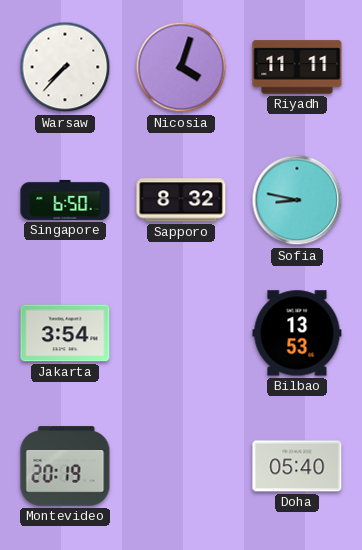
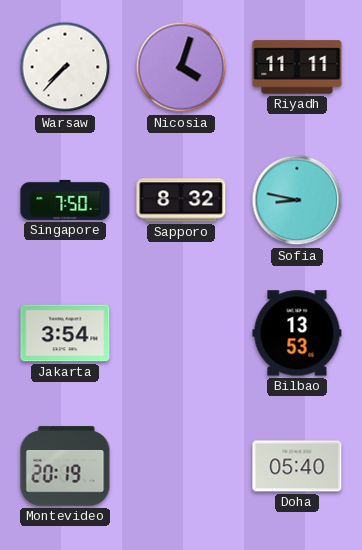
Singapore: 6:50 -> 7:50 (65, 200)
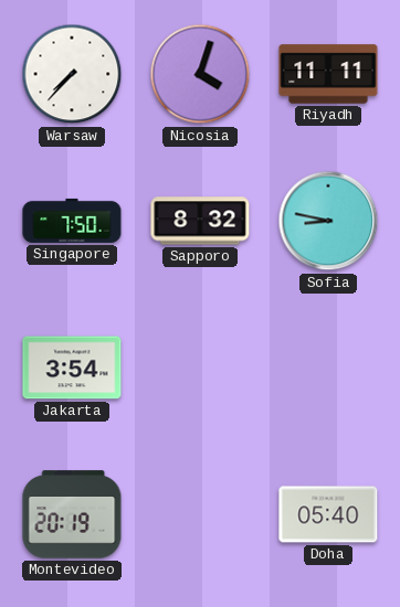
Bilbao: 13:53 -> none (297, 333)
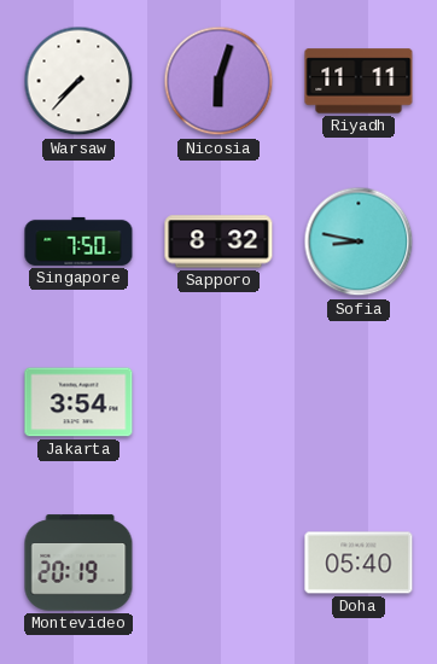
Nicosia: 4:03 -> 6:03 (218, 81)
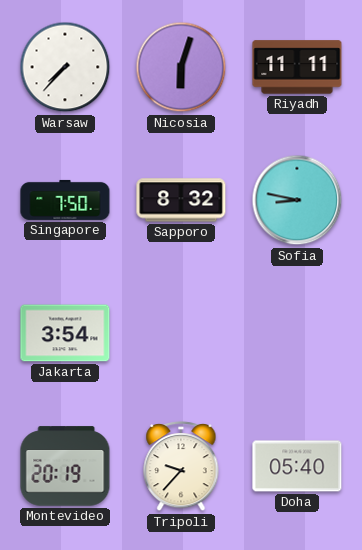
Tripoli: none -> 9:37 (181, 467)
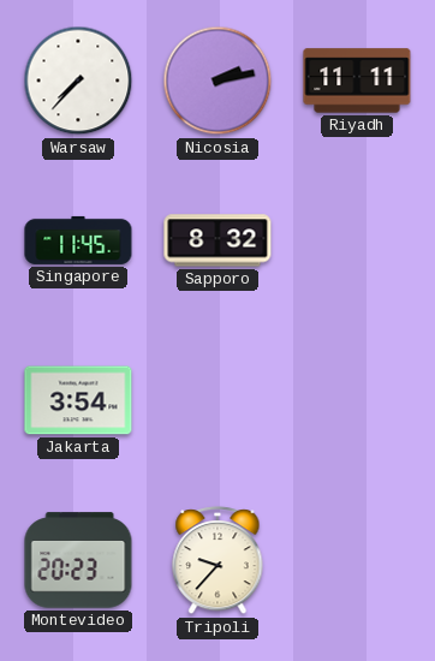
Nicosia: 6:03 -> 2:13 (218, 81)
Singapore: 7:50 -> 11:45 (78, 240)
Sofia: 8:47 -> none (297, 200)
Montevideo: 20:19 -> 20:23 (78, 560)
Doha: 05:40 -> none (297, 466)
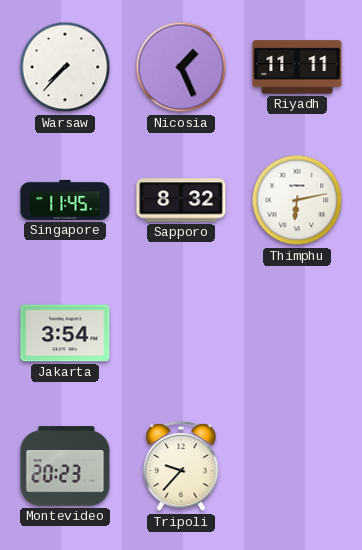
Nicosia: 2:13 -> 1:26 (181, 67)
Thimphu: none -> 6:13 (297, 200)
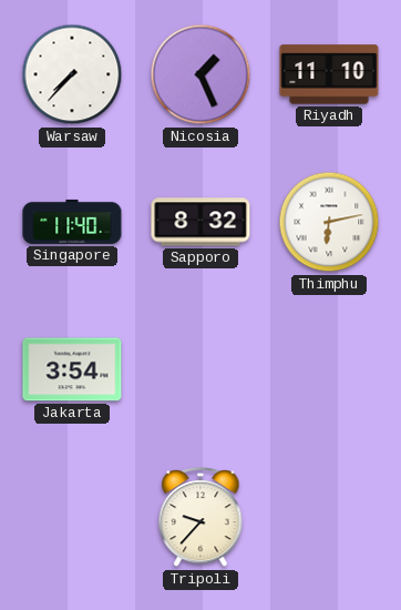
Riyadh: 11:11 -> 11:10 (329, 74)
Singapore: 11:45 -> 11:40 (72, 222)
Montevideo: 20:23 -> none (65, 466)
